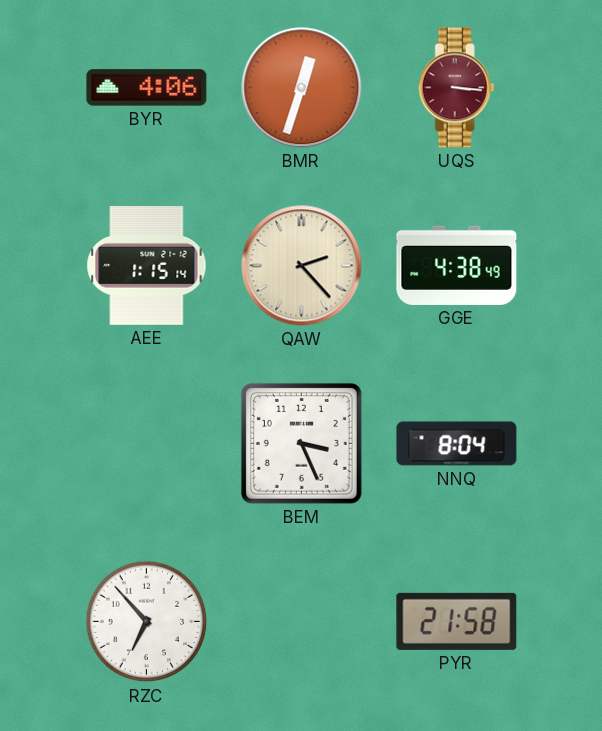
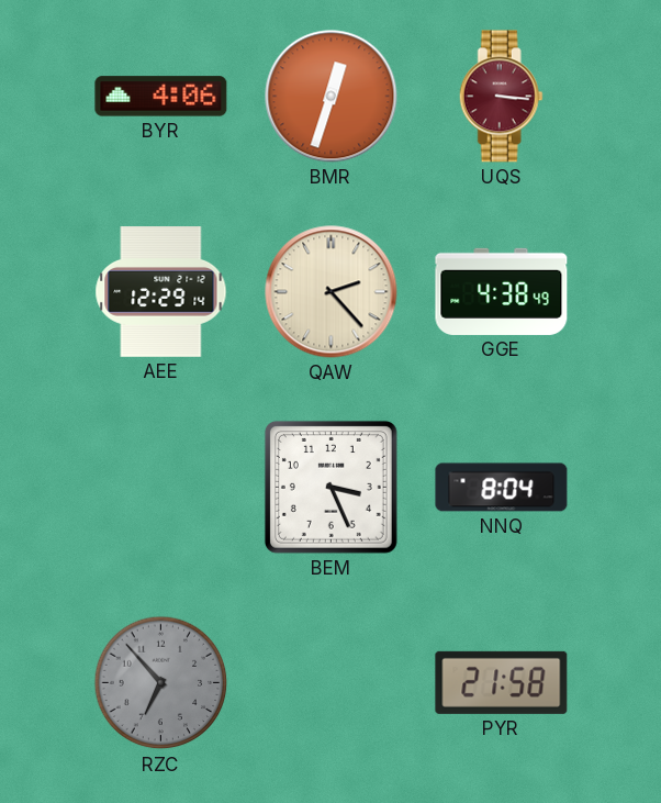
AEE: 1:15 -> 12:29 (161, 292)
RZC dial: white -> grey (161, 683)
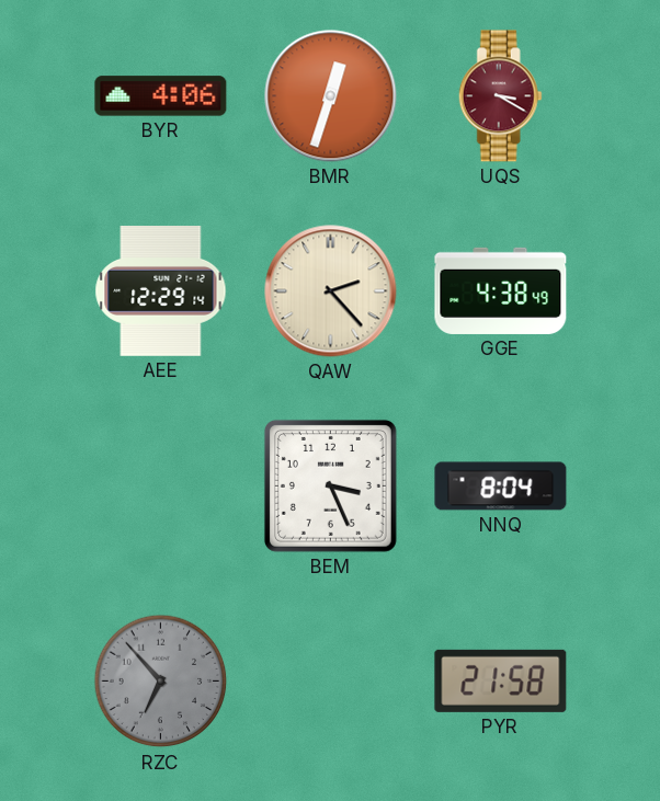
UQS: 3:16 -> 3:20 (500, 96)
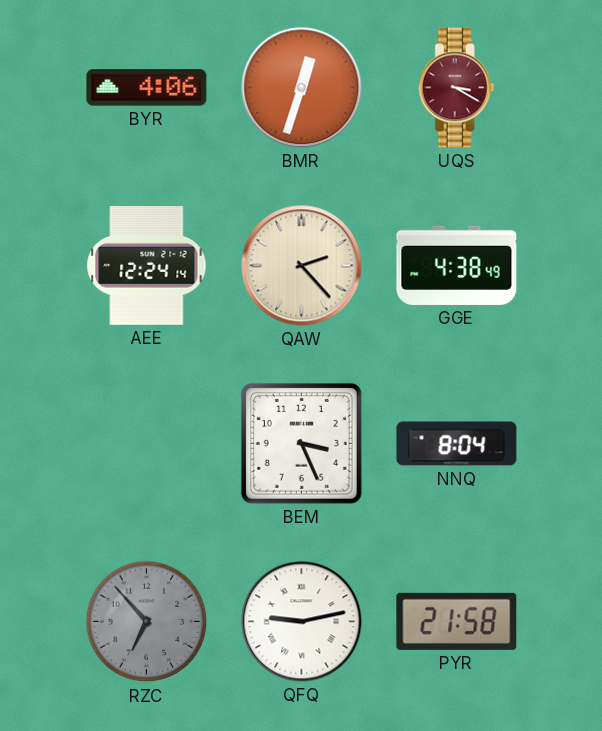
AEE: 12:29 -> 12:24 (147, 266)
QFQ: none -> 9:13 (302, 622)
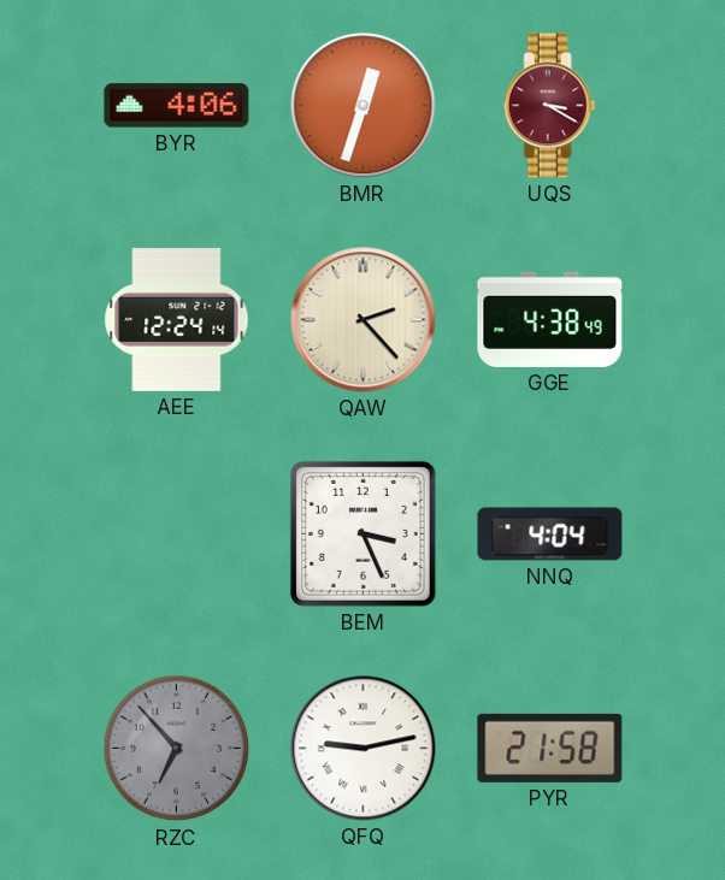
NNQ: 8:04 -> 4:04 (550, 535)
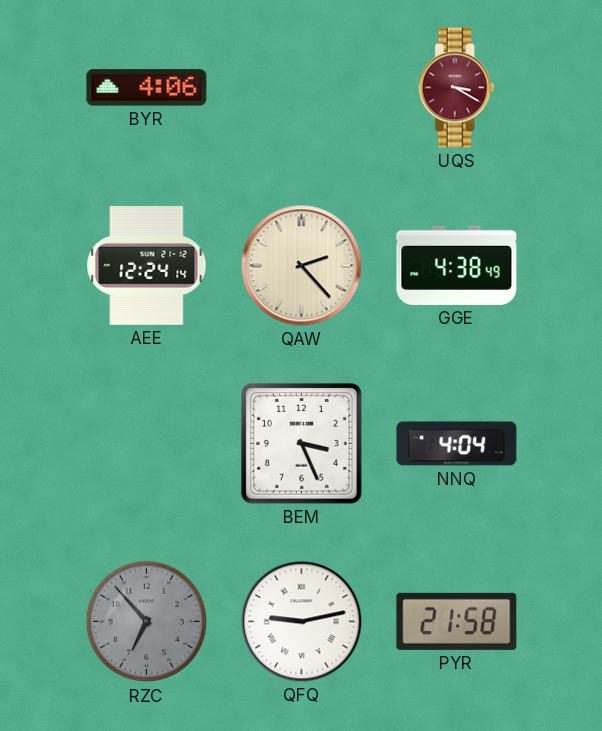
BMR: 12:33 -> none (364, 106)
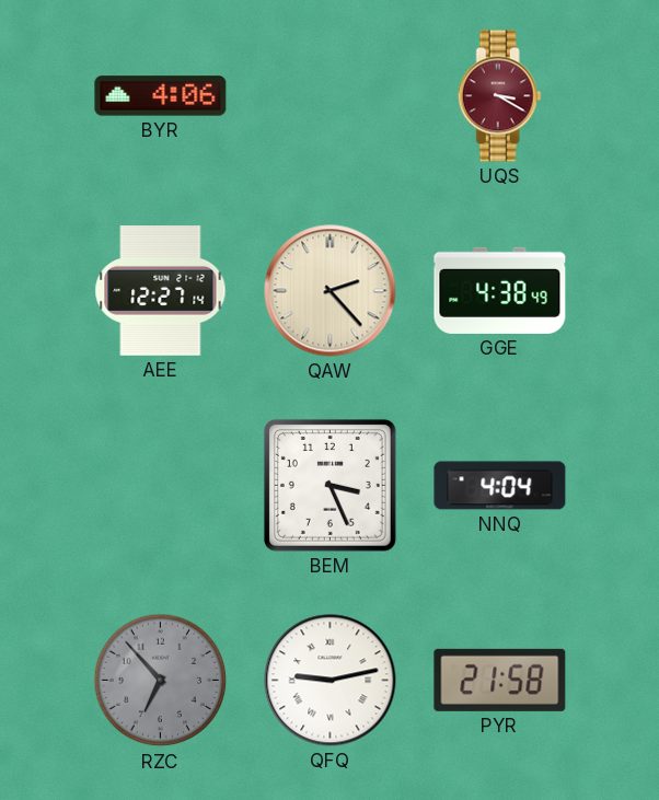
AEE: 12:24 -> 12:27 (161, 291)
